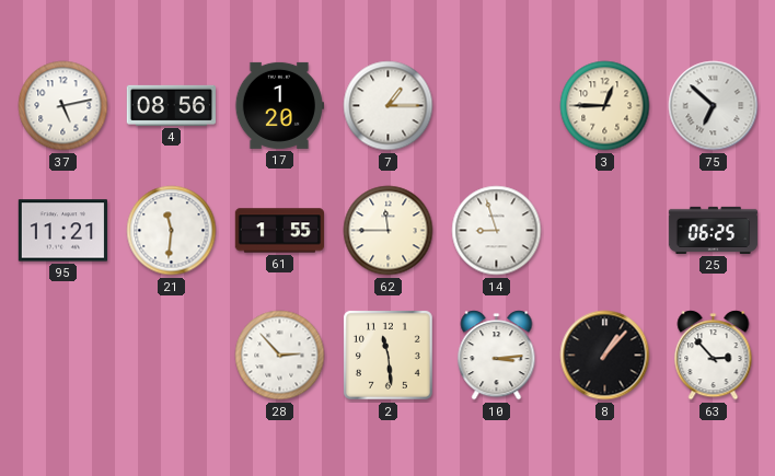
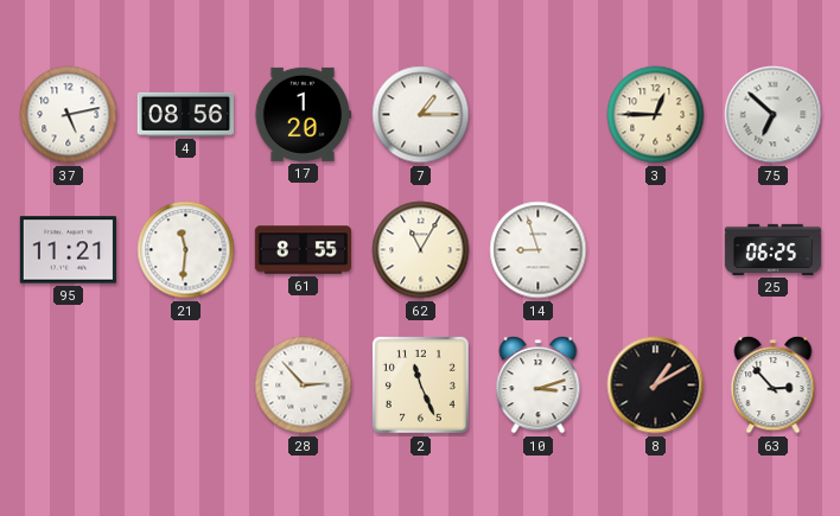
61: 1:55 -> 8:55 (304, 250)
62: 11:45 -> 11:05 (421, 250)
2: 11:29 -> 11:26 (420, 384)
10: 3:14 -> 3:12 (539, 386)
8: 1:07 -> 1:10 (656, 386)
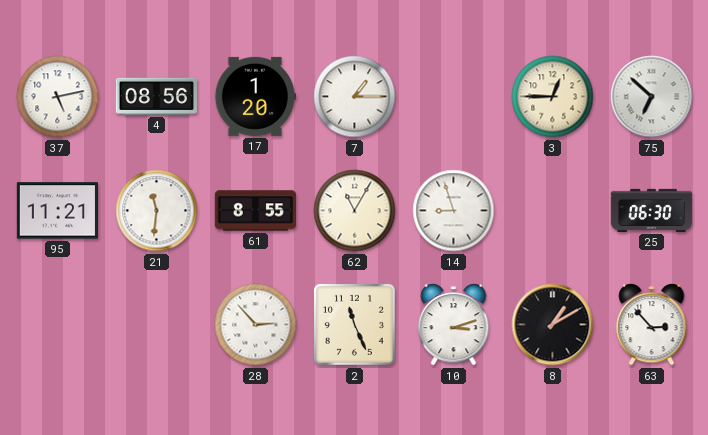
25: 06:25 -> 06:30 (652, 210)
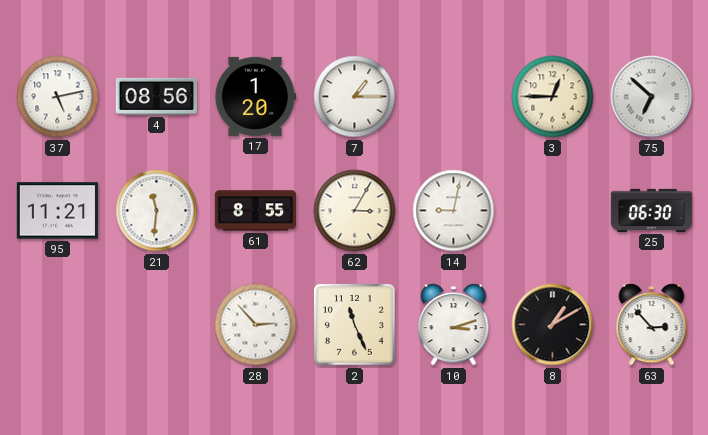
62: 11:05 -> 3:05 (355, 211)
14: 8:57 -> 9:02 (454, 211)
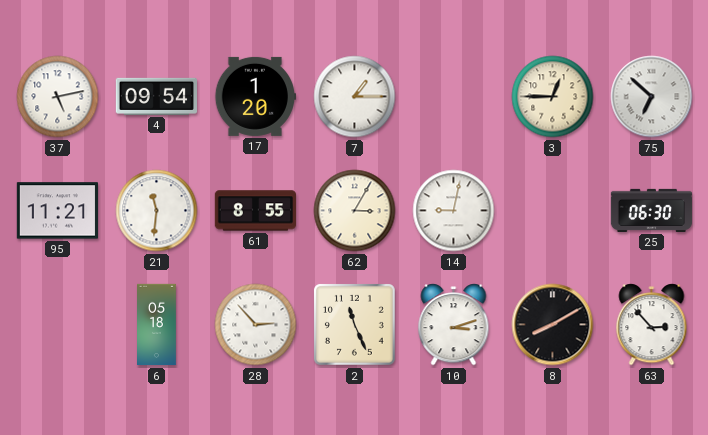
4: 08:56 -> 09:54 (156, 96)
6: none -> 05:18 (157, 325)
8: 1:10 -> 8:10 (553, 325)
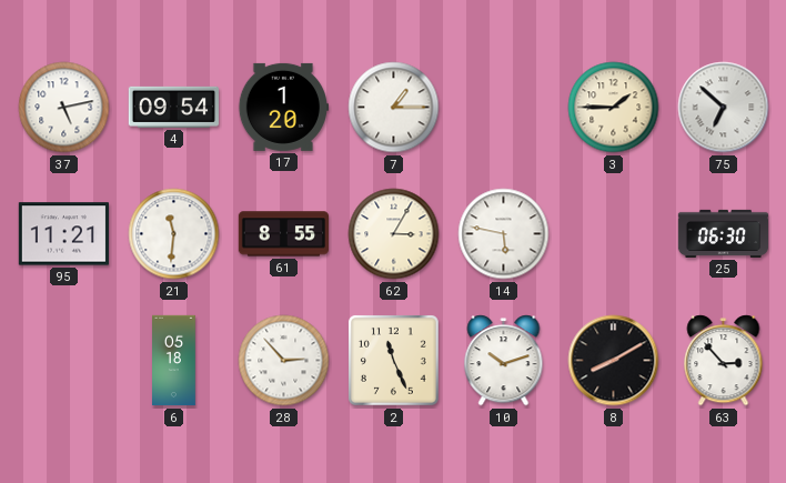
3: 12:45 -> 1:45 (614, 108)
14: 9:02 -> 5:47 (504, 234)
10: 3:12 -> 10:12 (504, 361)
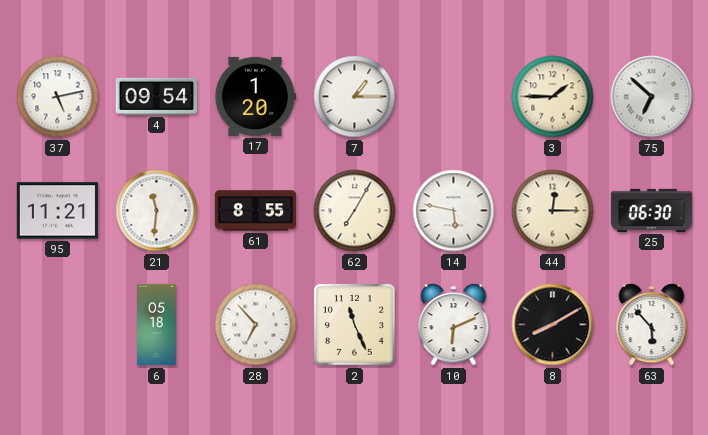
62: 3:05 -> 7:05 (355, 211)
44: none -> 12:15 (553, 211)
28: 2:53 -> 6:53 (256, 325)
10: 10:12 -> 6:11 (454, 325)
63: 2:53 -> 5:53 (652, 325)
